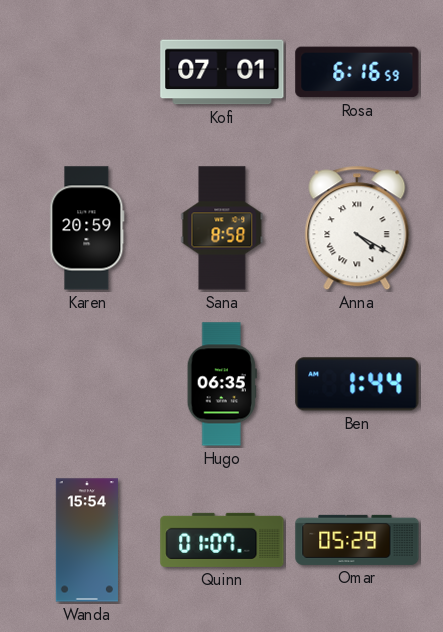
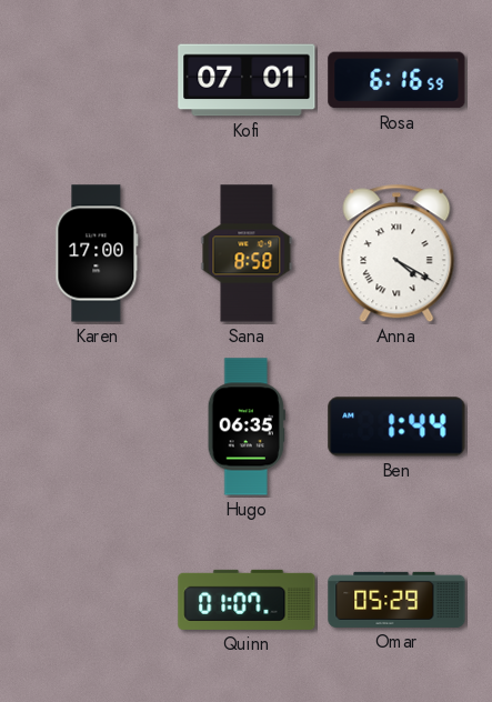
Karen: 20:59 -> 17:00 (97, 253)
Wanda: 15:54 -> none (87, 540)
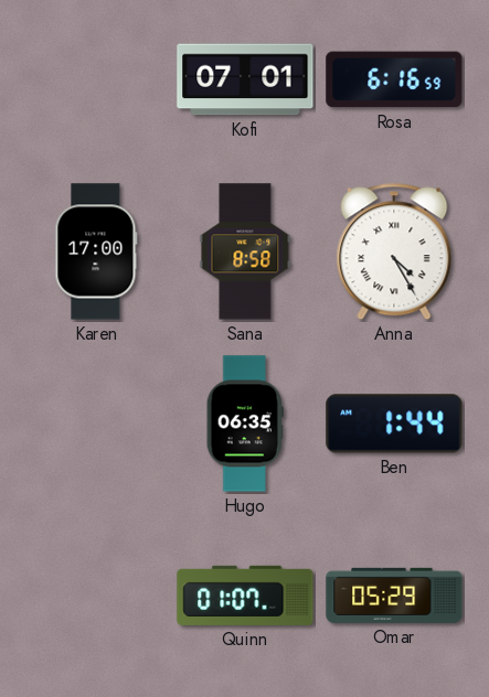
Anna: 4:20 -> 4:25 (394, 251)
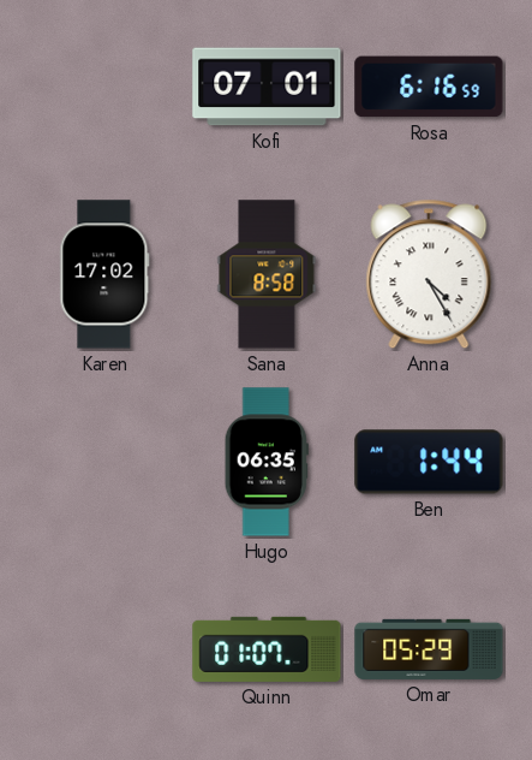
Karen: 17:00 -> 17:02 (104, 274)
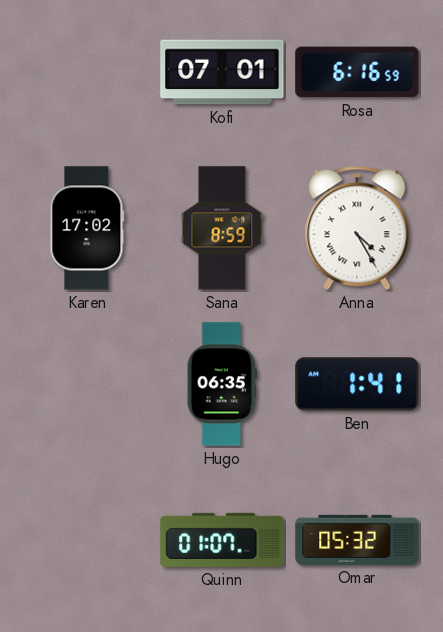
Sana: 8:58 -> 8:59 (222, 228)
Ben: 1:44 -> 1:41 (357, 384)
Omar: 05:29 -> 05:32 (357, 540)
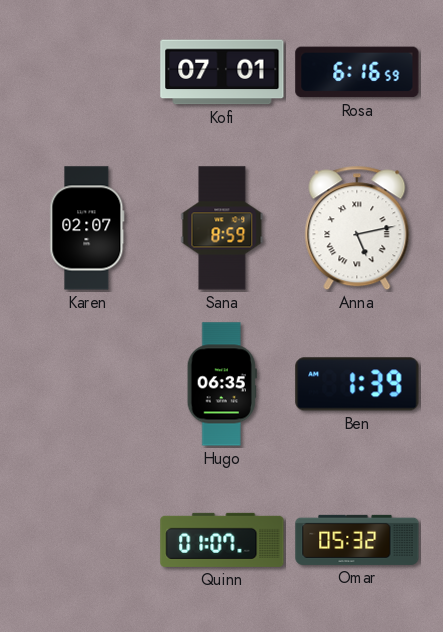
Karen: 17:02 -> 02:07 (87, 228)
Anna: 4:25 -> 5:13 (357, 228)
Ben: 1:41 -> 1:39 (357, 384)
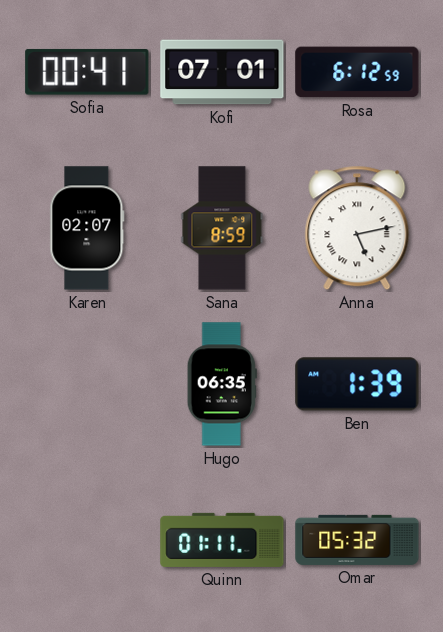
Sofia: none -> 00:41 (87, 72)
Rosa: 6:16 -> 6:12 (357, 72)
Quinn: 01:07 -> 01:11 (222, 540)
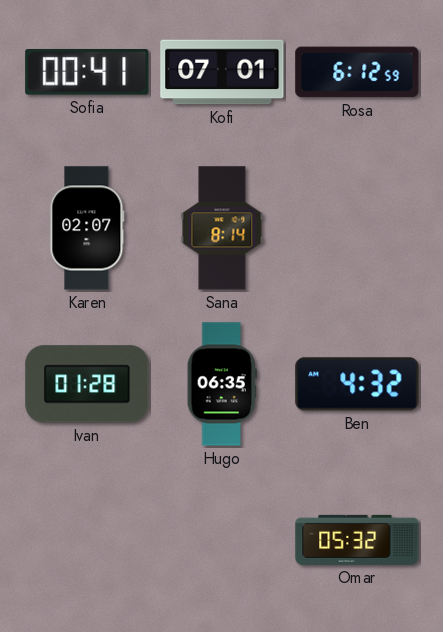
Sana: 8:59 -> 8:14 (222, 228)
Anna: 5:13 -> none (357, 228)
Ivan: none -> 01:28 (87, 384)
Ben: 1:39 -> 4:32 (357, 384)
Quinn: 01:11 -> none (222, 540)
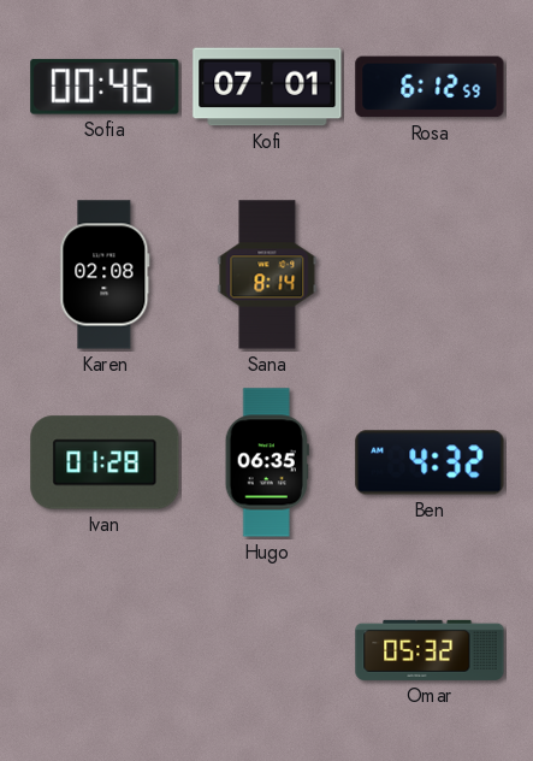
Sofia: 00:41 -> 00:46 (105, 87)
Karen: 02:07 -> 02:08 (105, 275)
